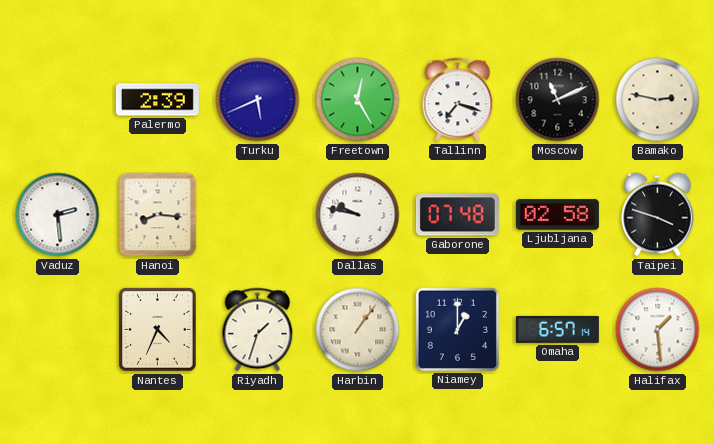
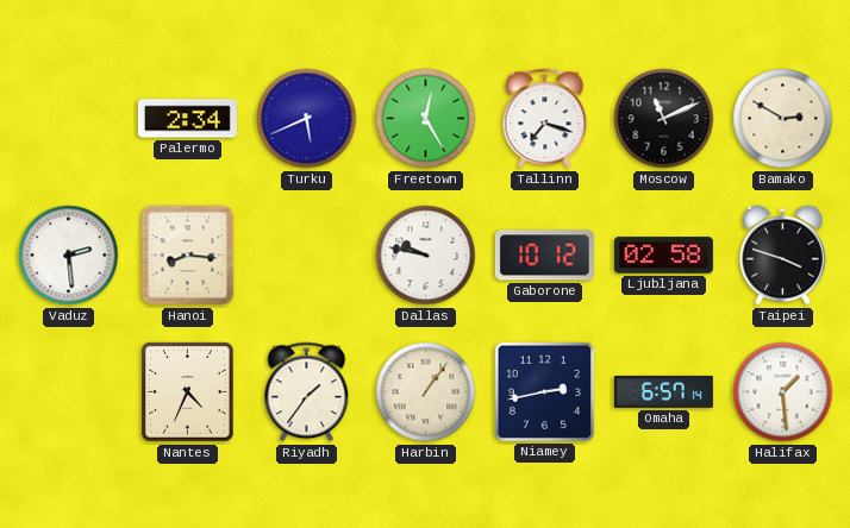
Palermo: 2:39 -> 2:34 (187, 119)
Bamako: 2:47 -> 2:50 (783, 119)
Gaborone: 07:48 -> 10:12 (544, 256)
Riyadh: 1:33 -> 1:36 (307, 392)
Niamey: 1:00 -> 2:43 (544, 391)
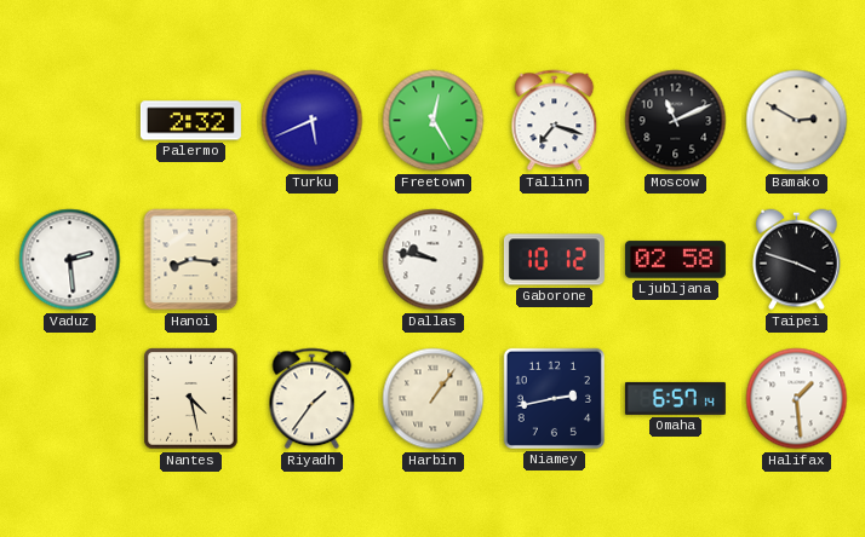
Palermo: 2:34 -> 2:32 (190, 121)
Nantes: 4:34 -> 4:28 (191, 399)
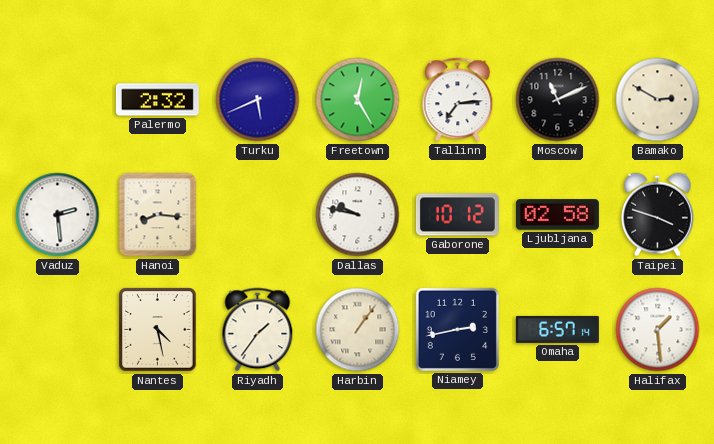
Tallinn: 7:18 -> 7:14 (458, 100)
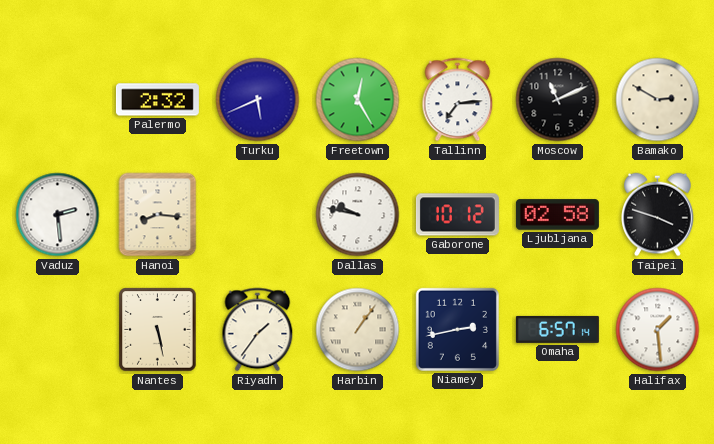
Nantes: 4:28 -> 5:28 (158, 330)
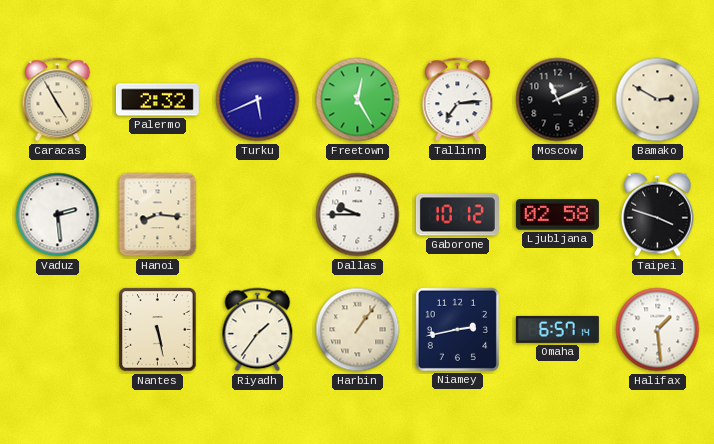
Caracas: none -> 4:55 (58, 100)
Dallas: 9:47 -> 9:45 (358, 215)
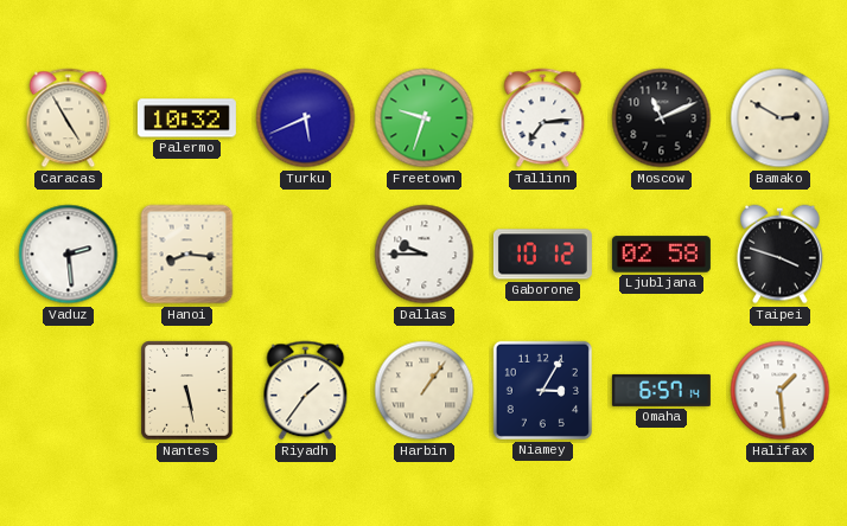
Palermo: 2:32 -> 10:32 (186, 118)
Freetown: 12:25 -> 9:33 (425, 118)
Niamey: 2:43 -> 3:05 (542, 390)
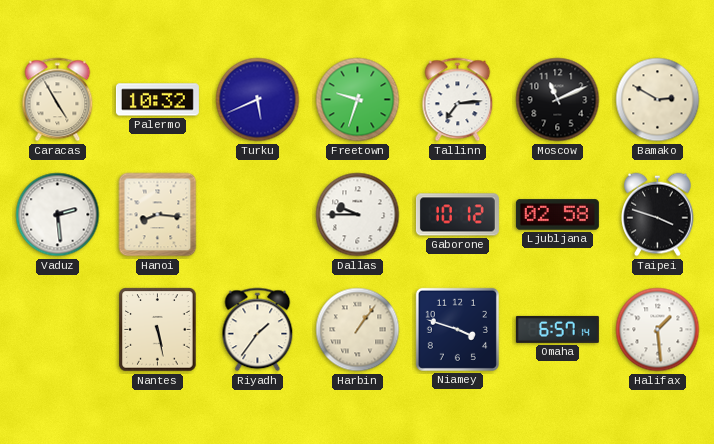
Niamey: 3:05 -> 3:48 (457, 329)
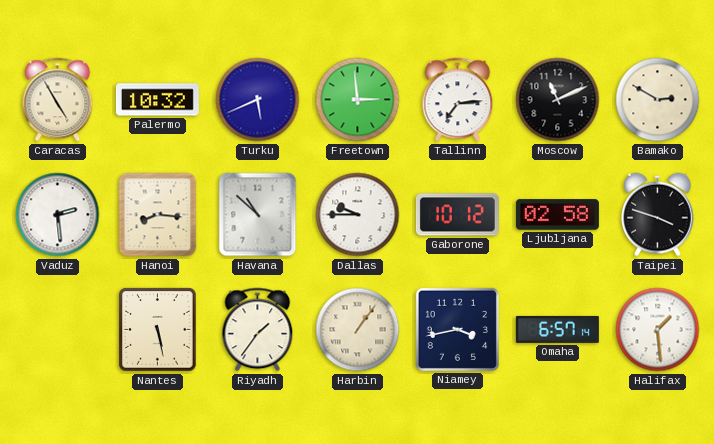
Freetown: 9:33 -> 2:59 (358, 100)
Havana: none -> 10:52 (258, 215)
Niamey: 3:48 -> 3:43 (457, 329)
